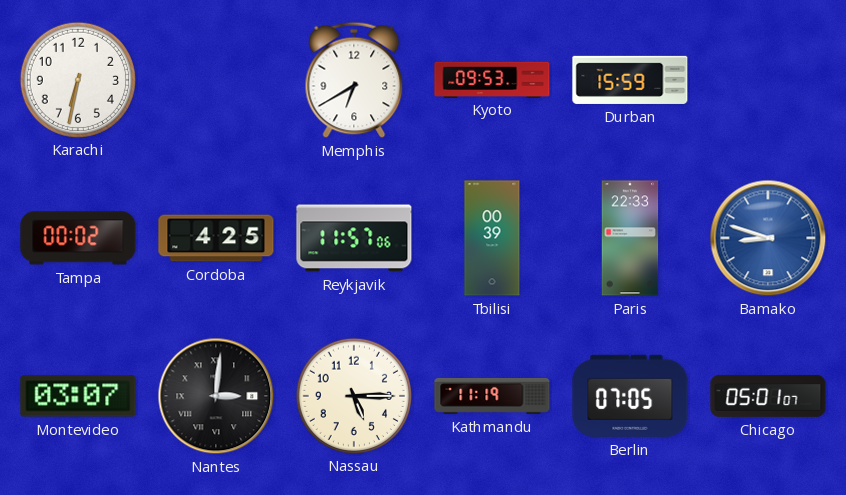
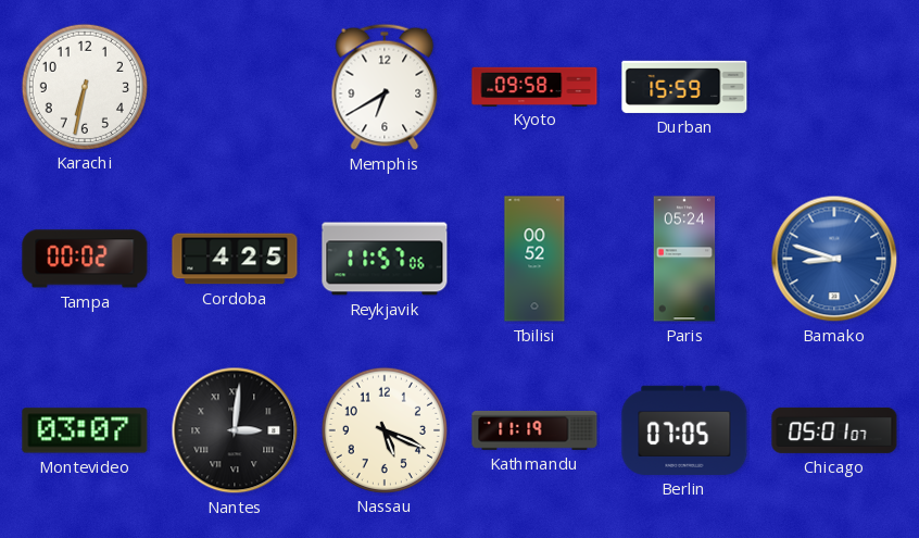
Kyoto: 09:53 -> 09:58 (534, 86)
Tbilisi: 00:39 -> 00:52 (534, 259)
Paris: 22:33 -> 05:24 (684, 259)
Nassau: 5:15 -> 5:19 (383, 429)
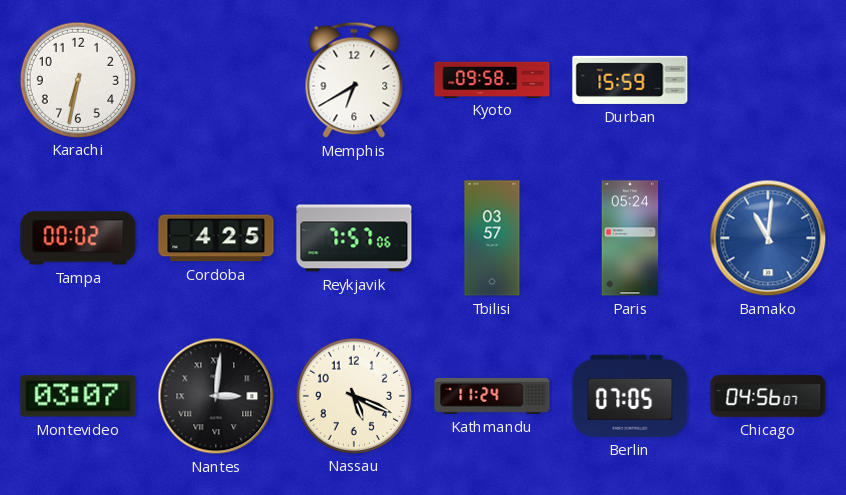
Reykjavik: 11:57 -> 7:57 (354, 238)
Tbilisi: 00:52 -> 03:57 (492, 238)
Bamako: 8:48 -> 11:01 (768, 238)
Kathmandu: 11:19 -> 11:24 (492, 396)
Chicago: 05:01 -> 04:56 (768, 396)
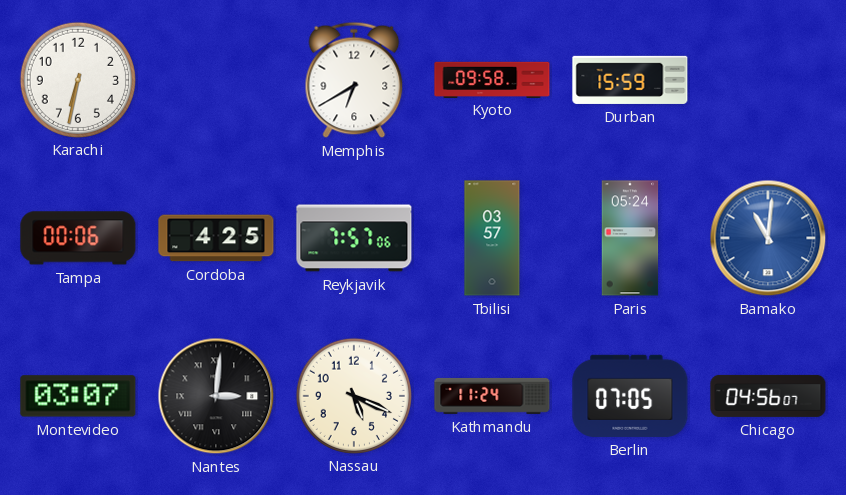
Tampa: 00:02 -> 00:06 (78, 238)
